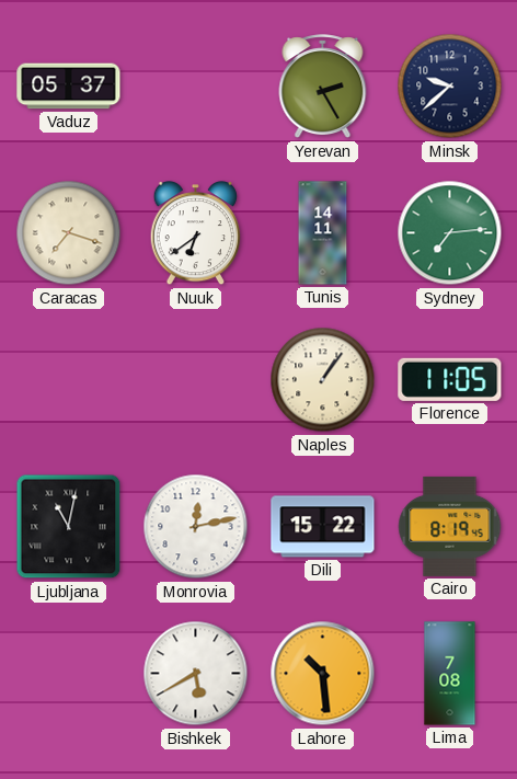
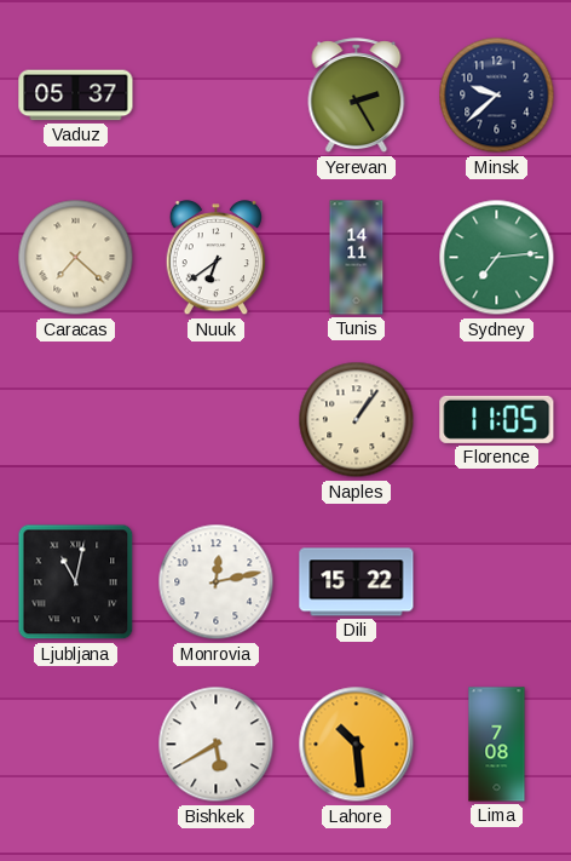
Caracas: 7:18 -> 7:22 (76, 258)
Cairo: 8:19 -> none (450, 526)
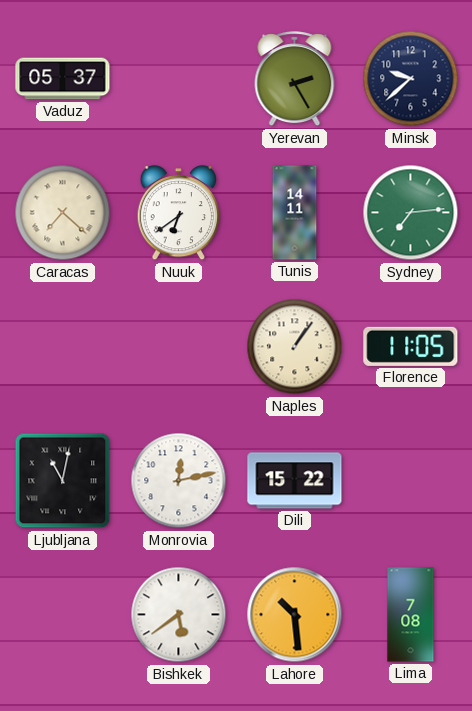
Bishkek: 5:40 -> 5:39 (179, 615)
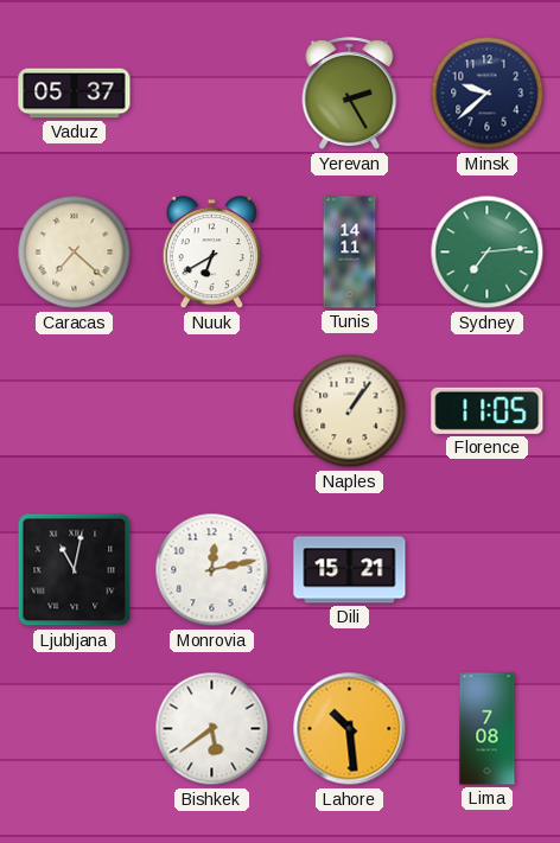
Nuuk: 6:39 -> 6:40 (211, 253)
Dili: 15:22 -> 15:21 (350, 570)
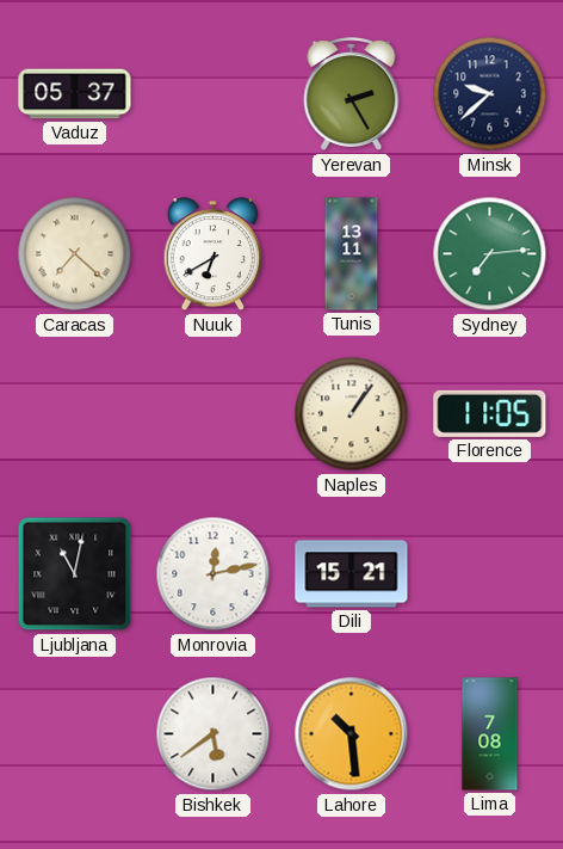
Tunis: 14:11 -> 13:11 (352, 254)
